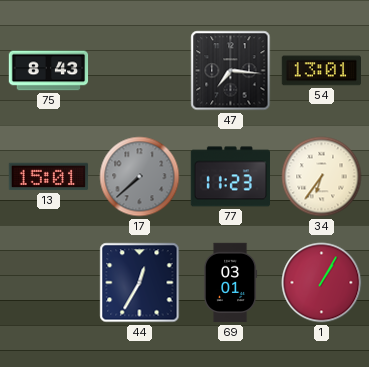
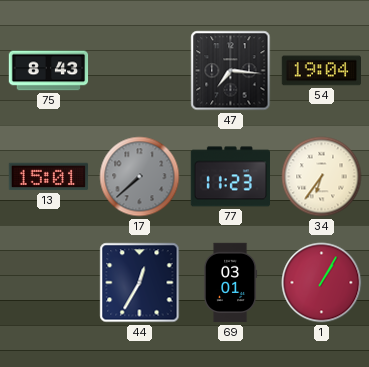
54: 13:01 -> 19:04 (321, 71)
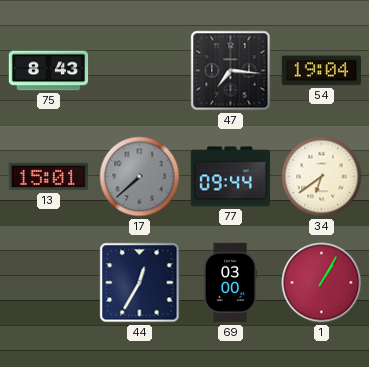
77: 11:23 -> 09:44 (230, 177)
34: 6:36 -> 6:39 (322, 177)
69: 03:01 -> 03:00 (230, 283)
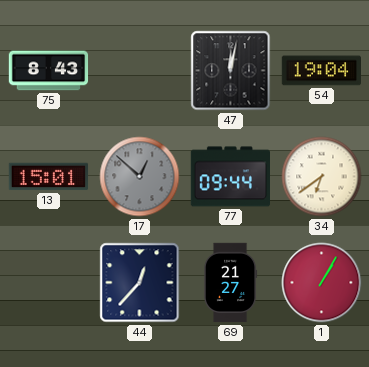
47: 7:16 -> 12:02 (231, 71)
17: 7:38 -> 12:52 (140, 177)
44: 12:35 -> 12:37 (140, 283)
69: 03:00 -> 21:27 (230, 283)
